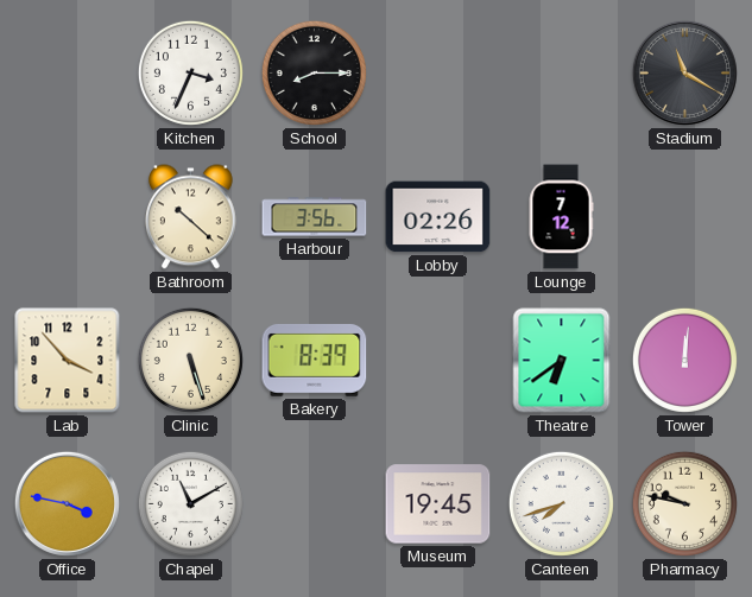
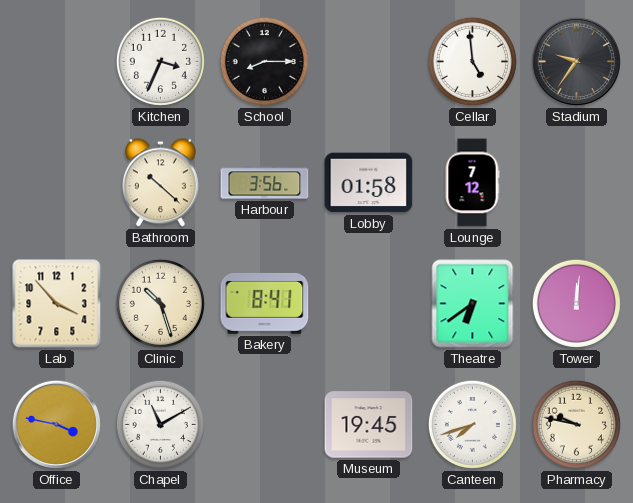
Cellar: none -> 4:59 (472, 61)
Stadium: 11:20 -> 9:36 (576, 61)
Lobby: 02:26 -> 01:58 (369, 183)
Clinic: 5:27 -> 10:27 (160, 303)
Bakery: 8:39 -> 8:41 (265, 303)
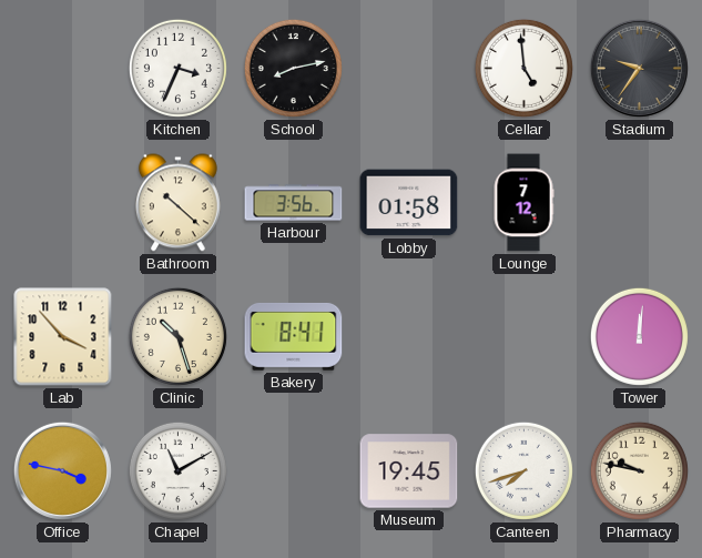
School: 8:15 -> 8:13 (293, 68)
Theatre: 6:39 -> none (473, 304)
